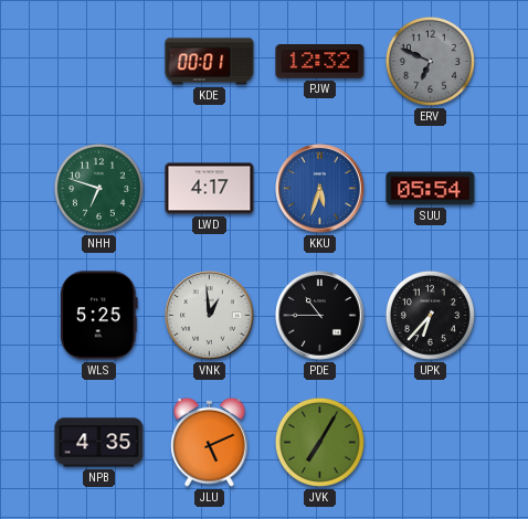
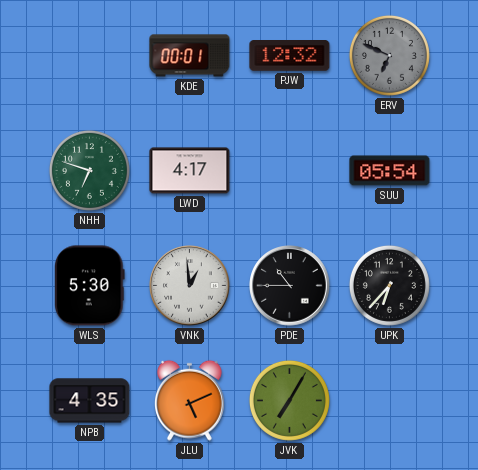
KKU: 5:33 -> none (320, 189)
WLS: 5:25 -> 5:30 (90, 286)
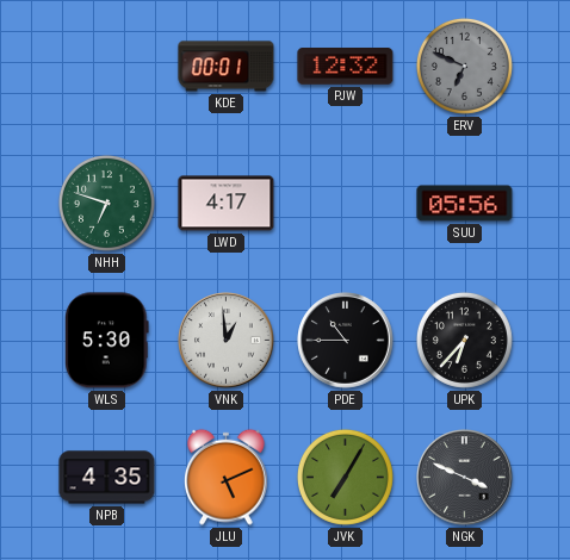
SUU: 05:54 -> 05:56 (465, 204)
NGK: none -> 3:49 (465, 478)
